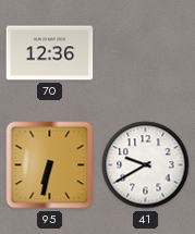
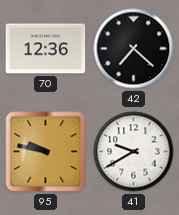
42: none -> 7:22 (134, 49)
95: 6:32 -> 9:47 (46, 152)
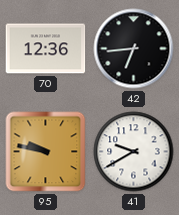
42: 7:22 -> 6:44 (134, 49)
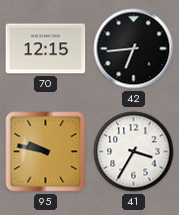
70: 12:36 -> 12:15 (46, 49)
41: 9:40 -> 3:35 (134, 152)
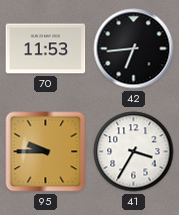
70: 12:15 -> 11:53 (46, 49)
95: 9:47 -> 9:45 (46, 152)
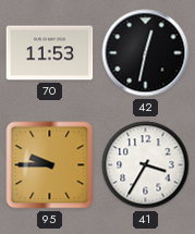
42: 6:44 -> 12:32 (146, 53)
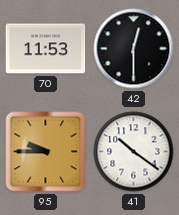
42: 12:32 -> 12:30 (134, 49)
41: 3:35 -> 10:21 (134, 152)
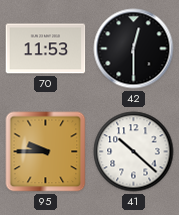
41: 10:21 -> 10:22 (134, 152)
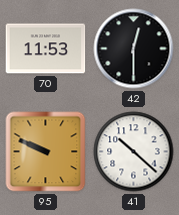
95: 9:45 -> 9:49 (46, 152)
